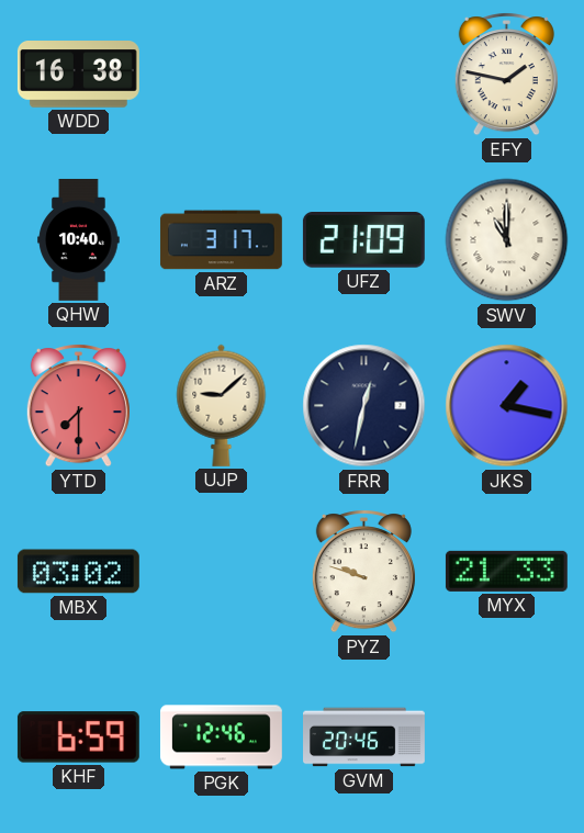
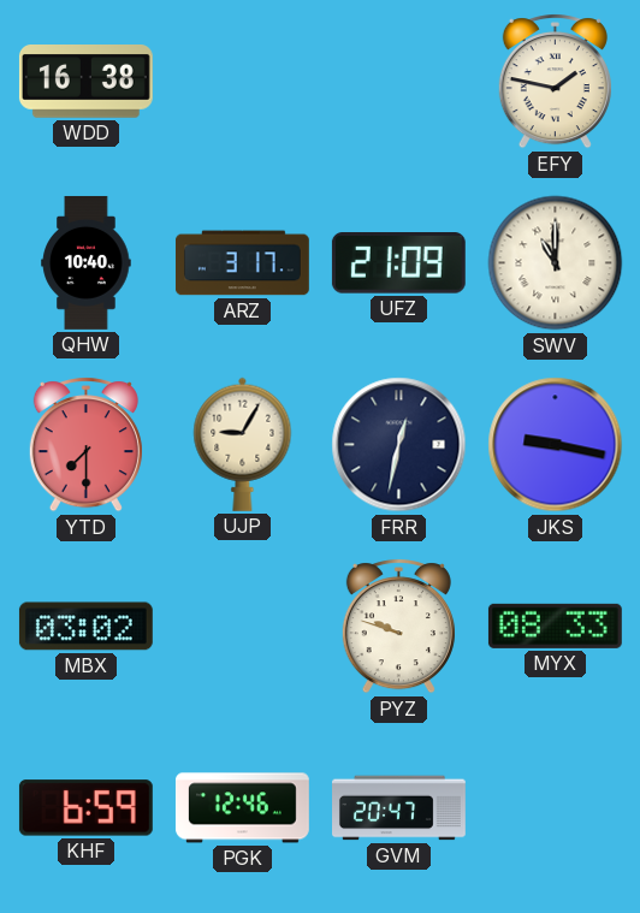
UJP: 9:08 -> 9:05 (243, 444)
JKS: 1:17 -> 9:17 (556, 445)
MYX: 21:33 -> 08:33 (555, 626)
GVM: 20:46 -> 20:47 (399, 808)
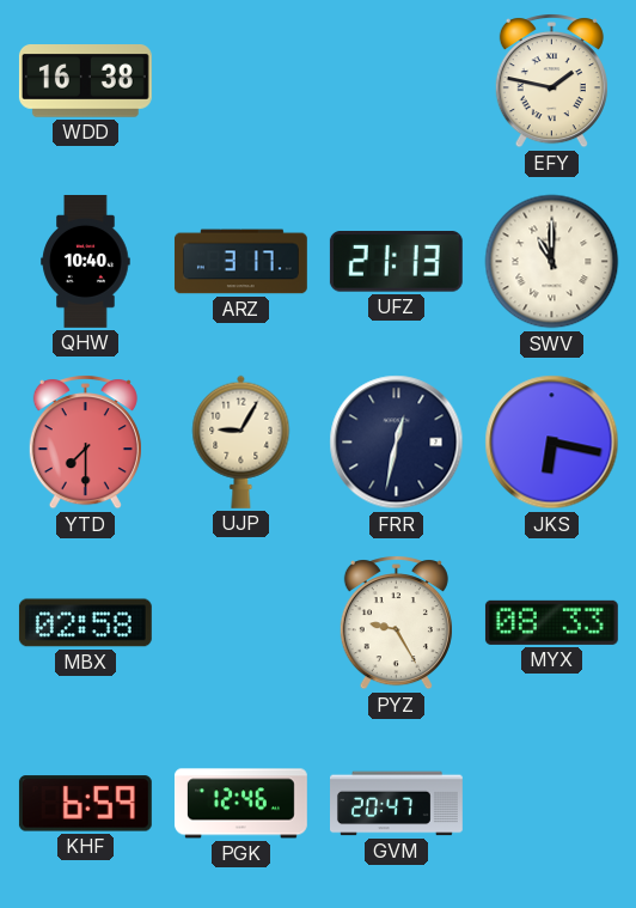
UFZ: 21:09 -> 21:13 (396, 262)
JKS: 9:17 -> 6:17 (552, 443)
MBX: 03:02 -> 02:58 (85, 623)
PYZ: 9:48 -> 9:25 (396, 623)
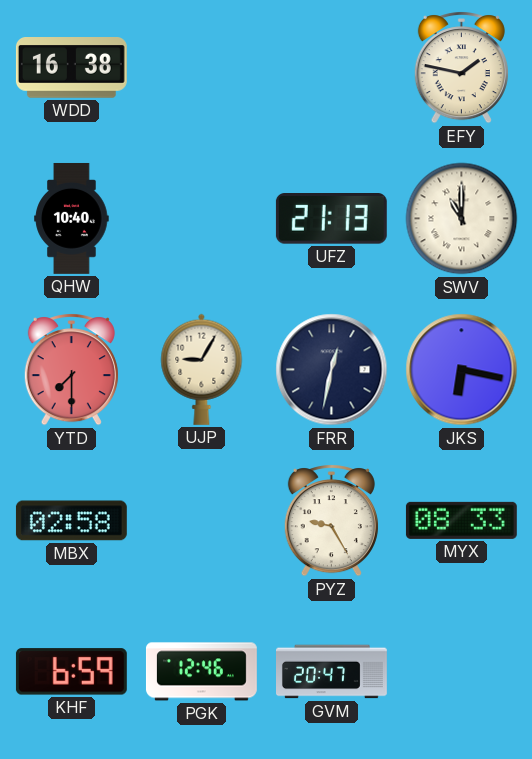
ARZ: 3:17 -> none (240, 262)
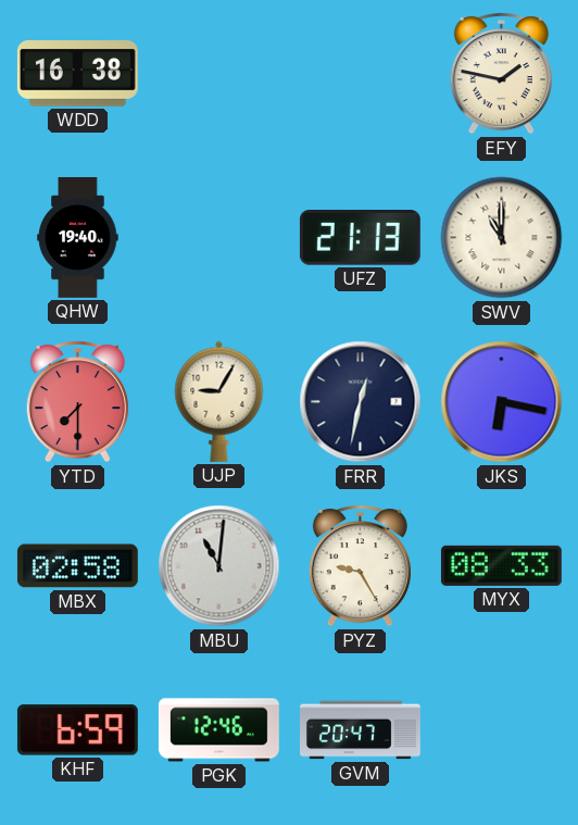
QHW: 10:40 -> 19:40 (78, 238)
MBU: none -> 11:01 (219, 566)
